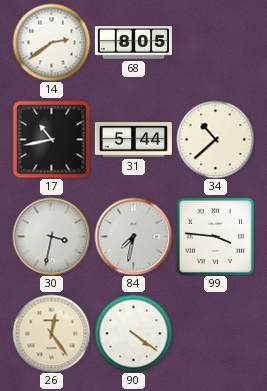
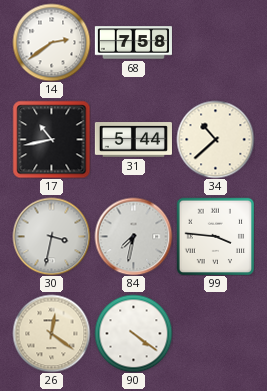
68: 8:05 -> 7:58 (133, 43)
26: 12:24 -> 12:21 (51, 333)
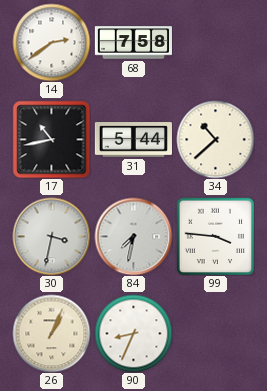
26: 12:21 -> 1:04 (51, 333)
90: 4:21 -> 8:34 (133, 333)
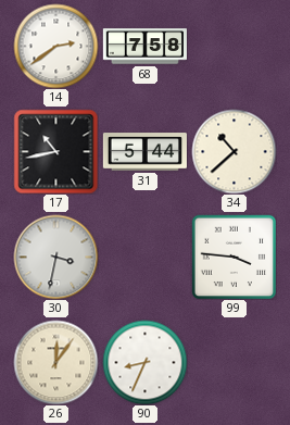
84: 7:32 -> none (133, 236)
26: 1:04 -> 12:06 (55, 362)
